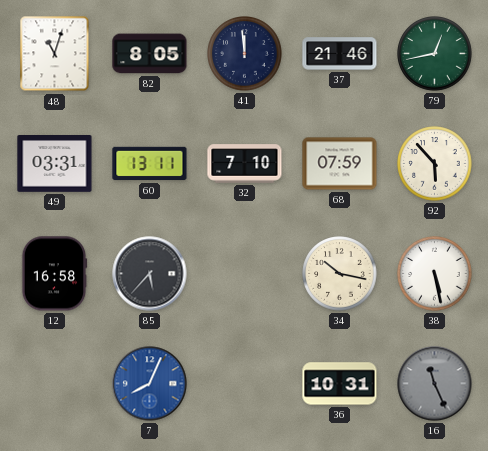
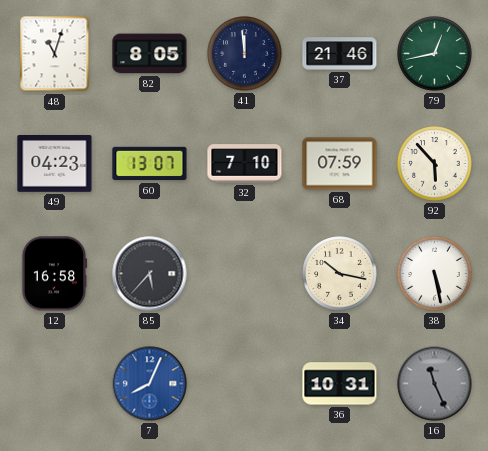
49: 03:31 -> 04:23 (55, 164)
60: 13:11 -> 13:07 (150, 164)
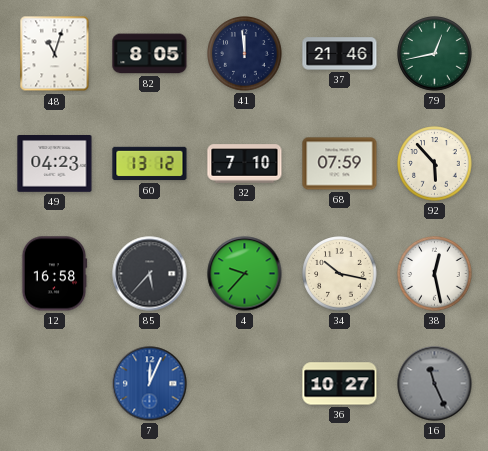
60: 13:07 -> 13:12 (150, 164)
4: none -> 9:37 (245, 274)
38: 5:28 -> 12:28 (435, 274)
7: 8:04 -> 12:04 (150, 384)
36: 10:31 -> 10:27 (340, 384)
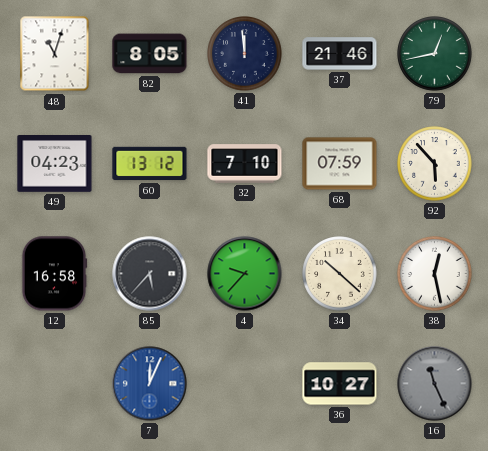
34: 10:17 -> 10:22 (340, 274)
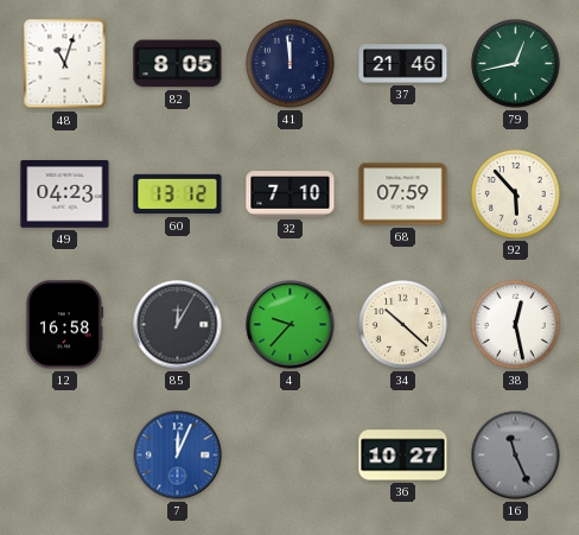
85: 5:37 -> 12:05 (178, 325)
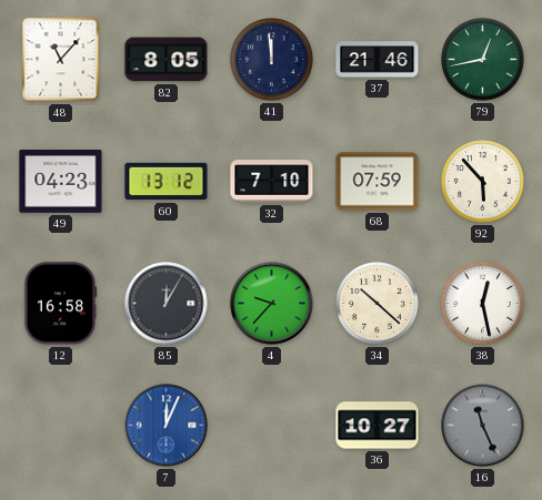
48: 11:03 -> 11:07 (61, 60)
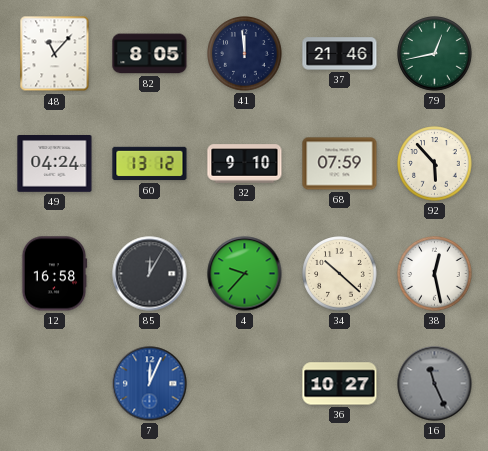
49: 04:23 -> 04:24 (55, 164)
32: 7:10 -> 9:10 (245, 164)
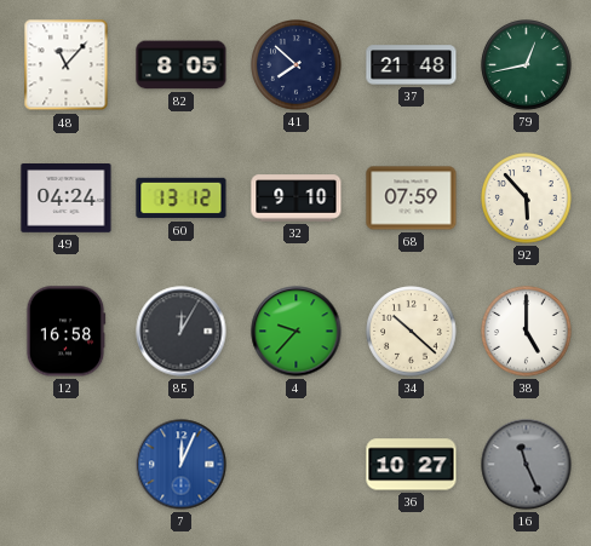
41: 11:59 -> 7:52 (297, 65)
37: 21:46 -> 21:48 (412, 65)
38: 12:28 -> 5:00 (527, 332)
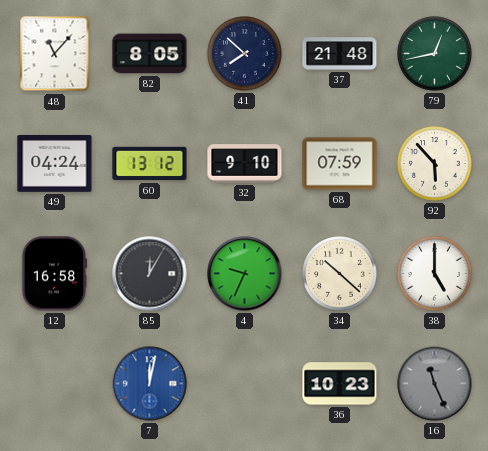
4: 9:37 -> 9:34 (245, 274)
7: 12:04 -> 12:02 (150, 384)
36: 10:27 -> 10:23 (340, 384)
